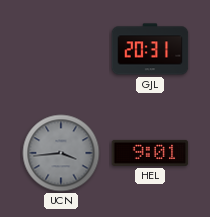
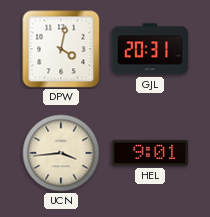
DPW: none -> 4:02 (61, 49)
UCN dial: grey -> cream (61, 153)
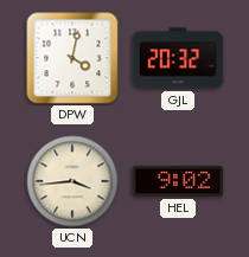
GJL: 20:31 -> 20:32 (178, 58)
HEL: 9:01 -> 9:02 (178, 181)
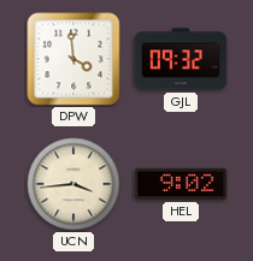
DPW: 4:02 -> 3:59 (73, 59)
GJL: 20:32 -> 09:32 (181, 59)
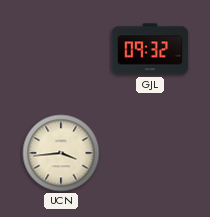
DPW: 3:59 -> none (73, 59)
HEL: 9:02 -> none (181, 184)
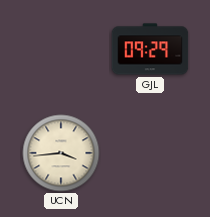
GJL: 09:32 -> 09:29 (150, 49)
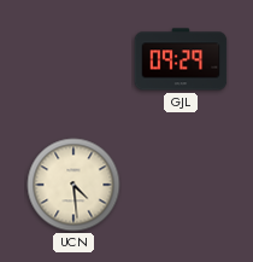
UCN: 3:44 -> 4:29 (73, 185)
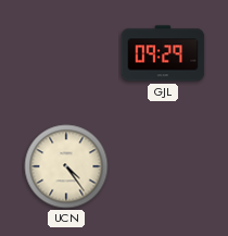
UCN: 4:29 -> 4:24 (66, 166)
